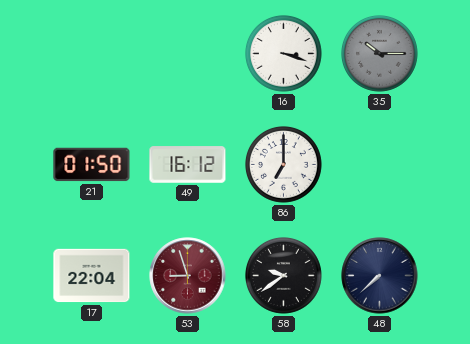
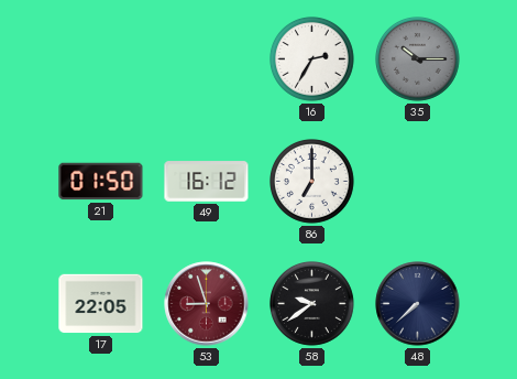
16: 3:18 -> 2:35 (312, 59)
17: 22:04 -> 22:05 (101, 304)
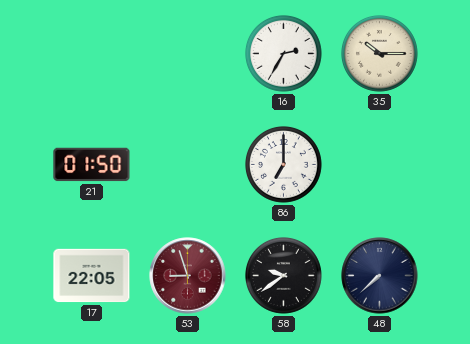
35 dial: grey -> cream (380, 54)
49: 16:12 -> none (207, 182)
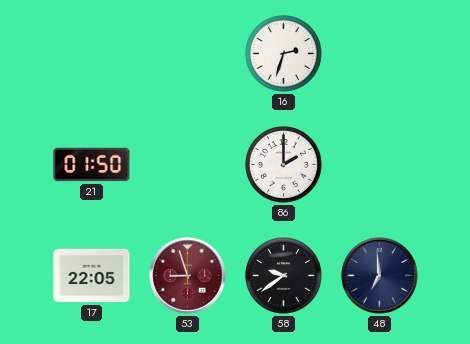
16: 2:35 -> 2:33 (284, 54)
35: 10:15 -> none (380, 54)
86: 7:00 -> 2:00 (284, 165)
48: 7:38 -> 6:59 (380, 276)
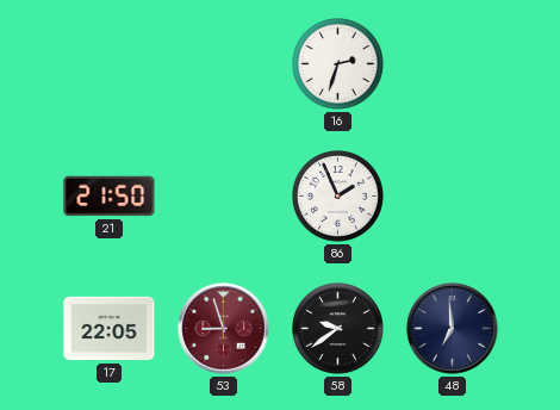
21: 01:50 -> 21:50 (110, 197)
86: 2:00 -> 1:56 (338, 197)
